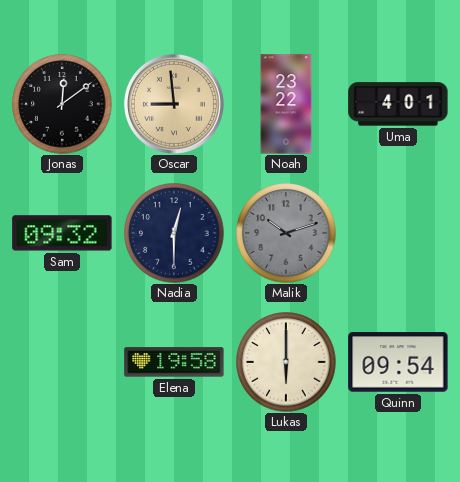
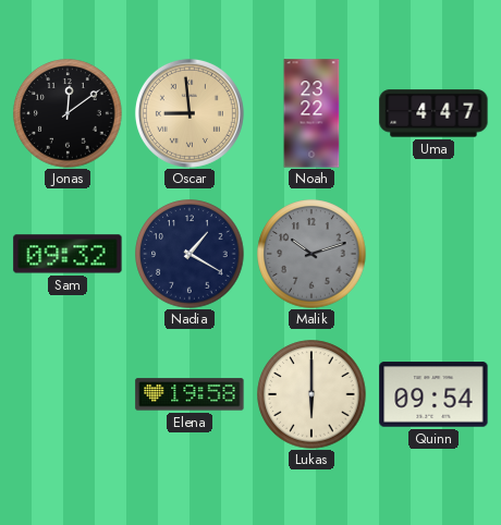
Uma: 4:01 -> 4:47 (433, 113)
Nadia: 12:30 -> 1:20 (190, 254)
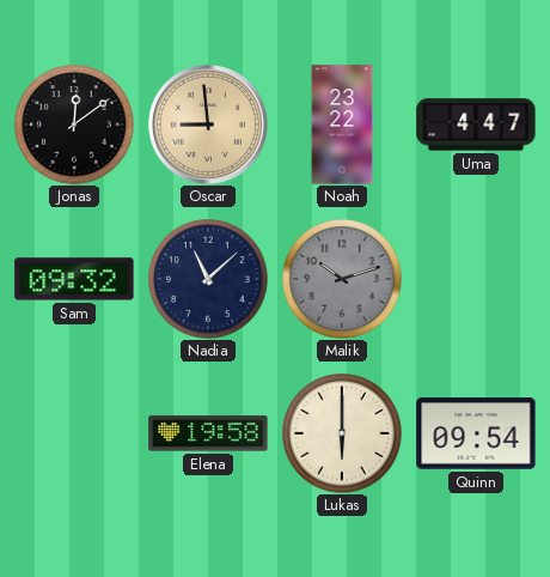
Nadia: 1:20 -> 11:08 (208, 279)
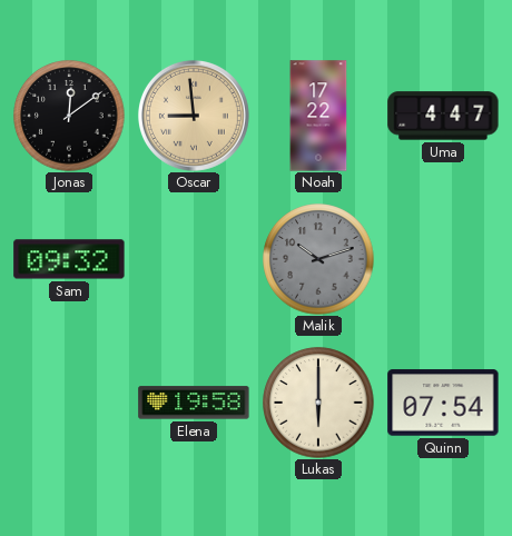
Noah: 23:22 -> 17:22 (318, 116)
Nadia: 11:08 -> none (208, 279)
Quinn: 09:54 -> 07:54 (443, 403)
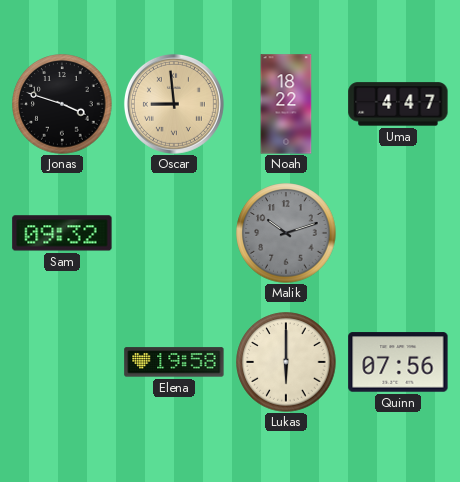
Jonas: 12:09 -> 3:48 (62, 104)
Noah: 17:22 -> 18:22 (286, 104)
Quinn: 07:54 -> 07:56 (398, 362)
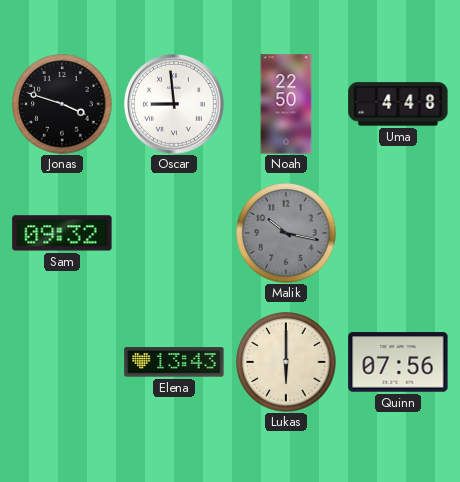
Oscar dial: champagne -> white (174, 104)
Noah: 18:22 -> 22:50 (286, 104)
Uma: 4:47 -> 4:48 (398, 104)
Malik: 10:12 -> 10:17 (286, 233)
Elena: 19:58 -> 13:43 (174, 362)
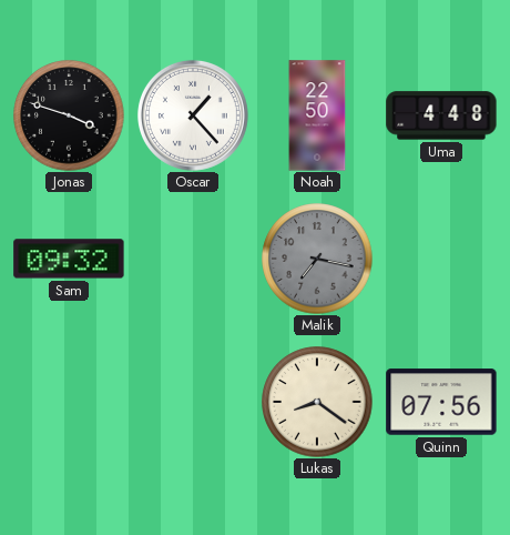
Oscar: 8:59 -> 1:23 (193, 115)
Malik: 10:17 -> 7:17 (317, 259)
Elena: 13:43 -> none (174, 362)
Lukas: 6:00 -> 8:21 (317, 402)
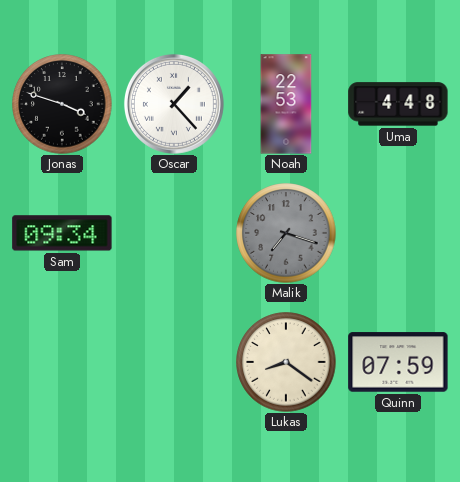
Noah: 22:50 -> 22:53 (286, 104)
Sam: 09:32 -> 09:34 (62, 233)
Malik: 7:17 -> 7:18 (286, 233)
Quinn: 07:56 -> 07:59 (398, 362)
